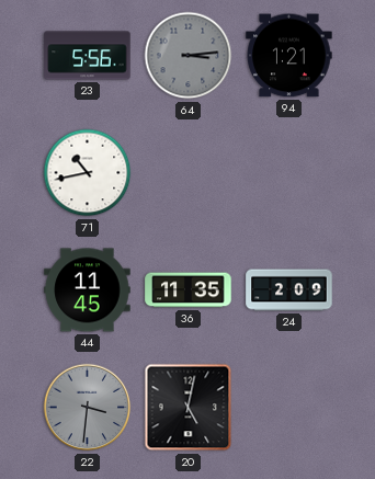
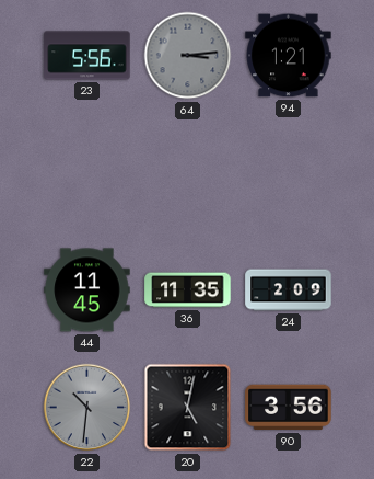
71: 10:43 -> none (88, 173)
22: 3:31 -> 10:31 (87, 408)
90: none -> 3:56 (289, 408)
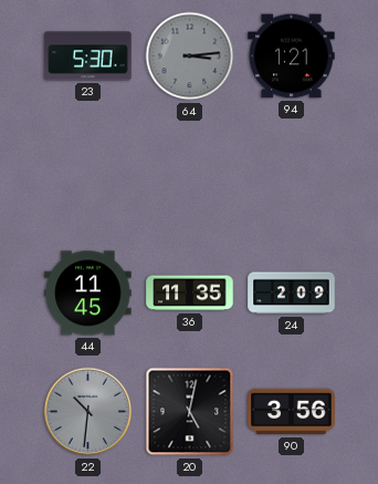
23: 5:56 -> 5:30 (88, 56)
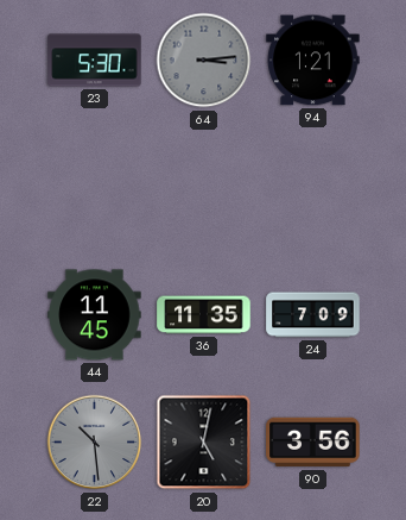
24: 2:09 -> 7:09 (313, 315)
22: 10:31 -> 10:29 (95, 443)
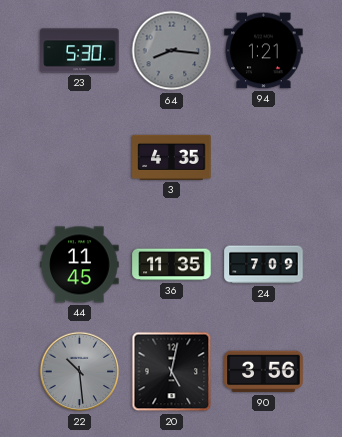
64: 3:14 -> 8:16 (172, 51)
3: none -> 4:35 (172, 157)
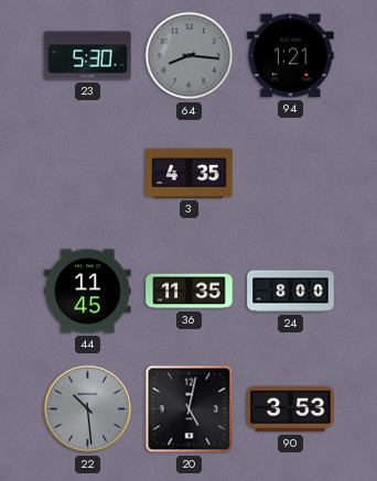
24: 7:09 -> 8:00 (291, 292)
90: 3:56 -> 3:53 (291, 409)
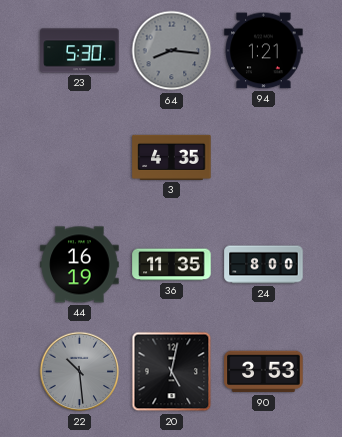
44: 11:45 -> 16:19 (80, 265)
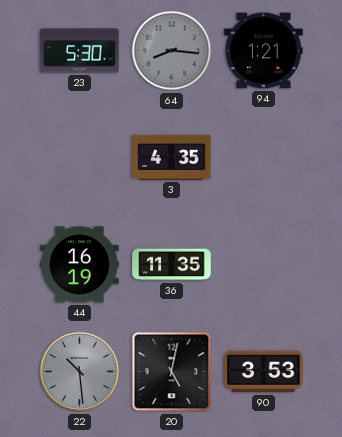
24: 8:00 -> none (264, 265)
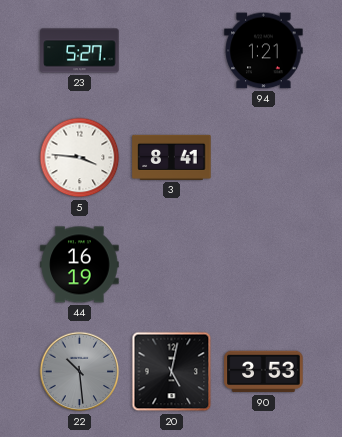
23: 5:30 -> 5:27 (80, 51)
64: 8:16 -> none (172, 51)
5: none -> 3:46 (80, 158)
3: 4:35 -> 8:41 (172, 157)
36: 11:35 -> none (172, 265)
